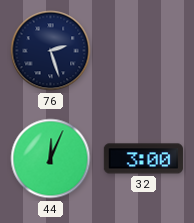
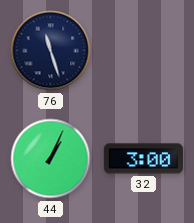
76: 2:27 -> 11:27 (51, 51)
44: 12:04 -> 1:04 (51, 159)
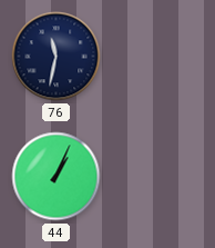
76: 11:27 -> 11:32 (57, 57)
32: 3:00 -> none (143, 159)
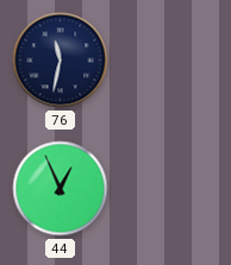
44: 1:04 -> 12:56 (61, 189)
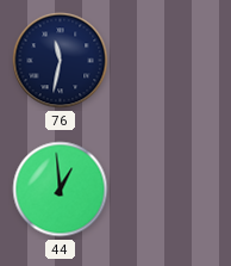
44: 12:56 -> 12:59 (61, 190)
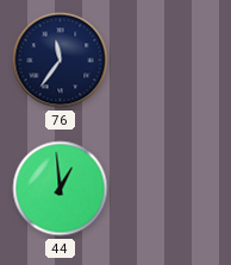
76: 11:32 -> 11:36 (61, 61)
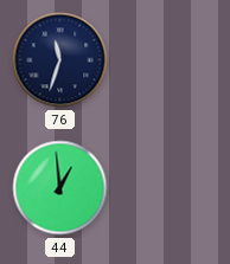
76: 11:36 -> 11:33 (60, 60)
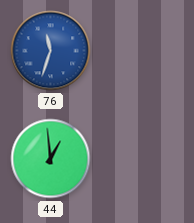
76 dial: navy -> blue (51, 51)
